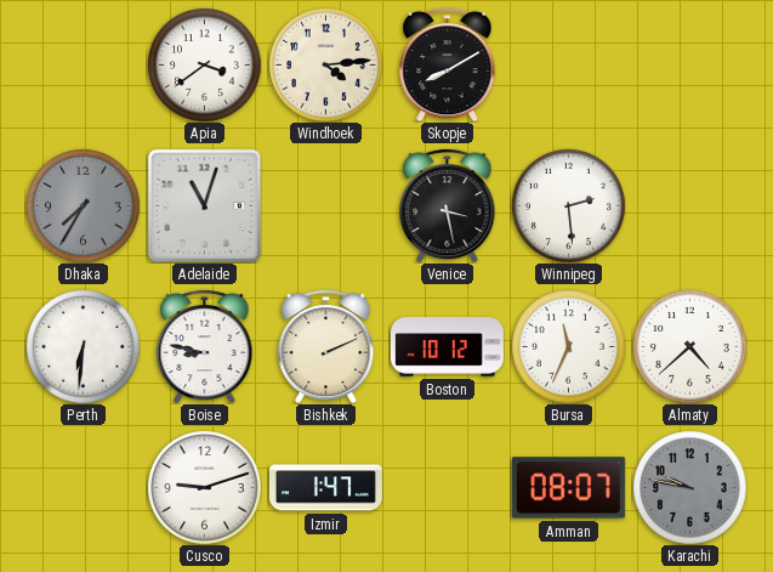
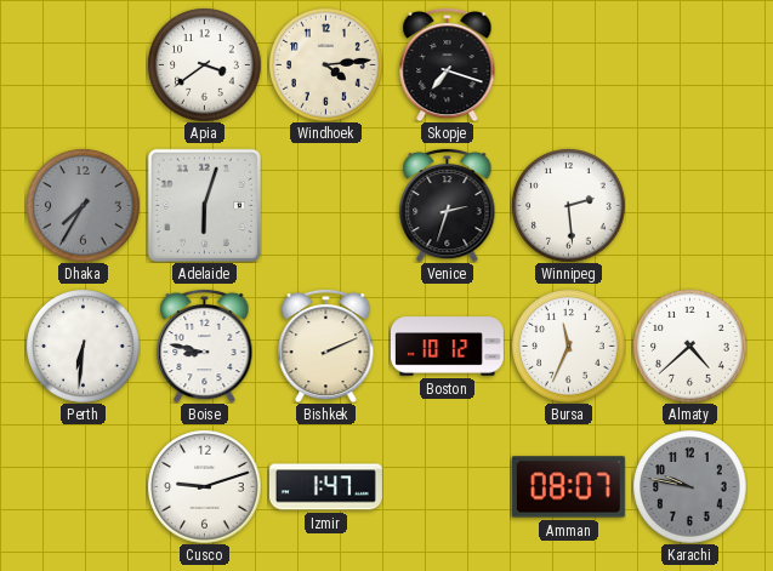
Skopje: 8:10 -> 7:18 (448, 64)
Adelaide: 11:03 -> 6:03 (204, 205)
Venice: 3:28 -> 2:33 (448, 205)
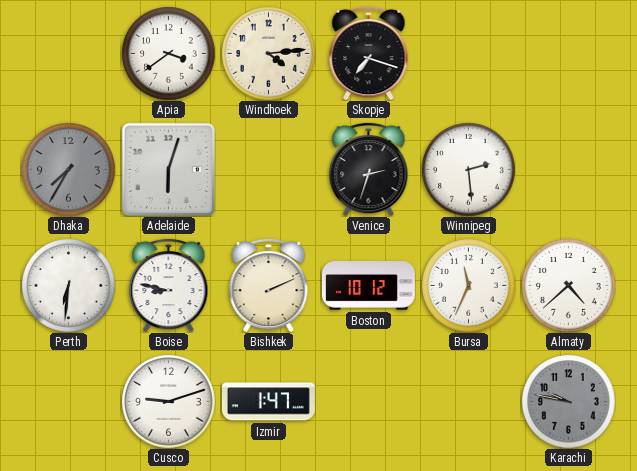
Amman: 08:07 -> none (568, 487)
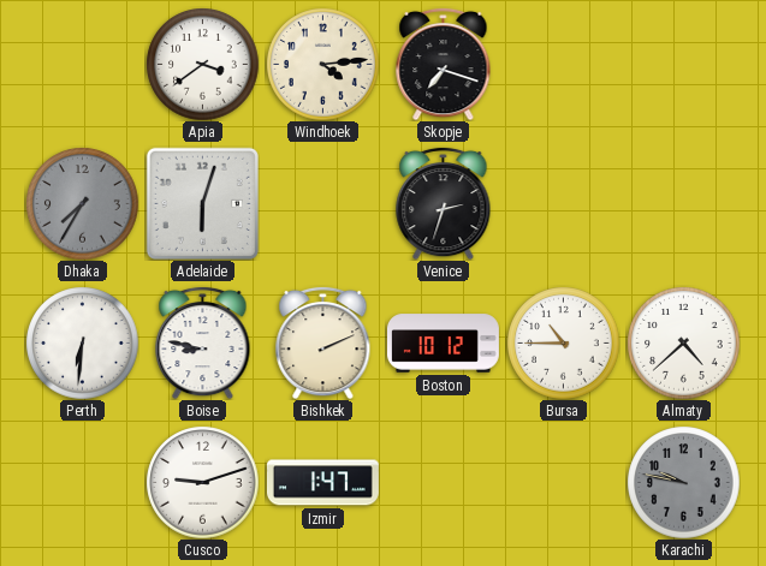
Winnipeg: 2:29 -> none (468, 169)
Bursa: 11:34 -> 10:45 (563, 342)
